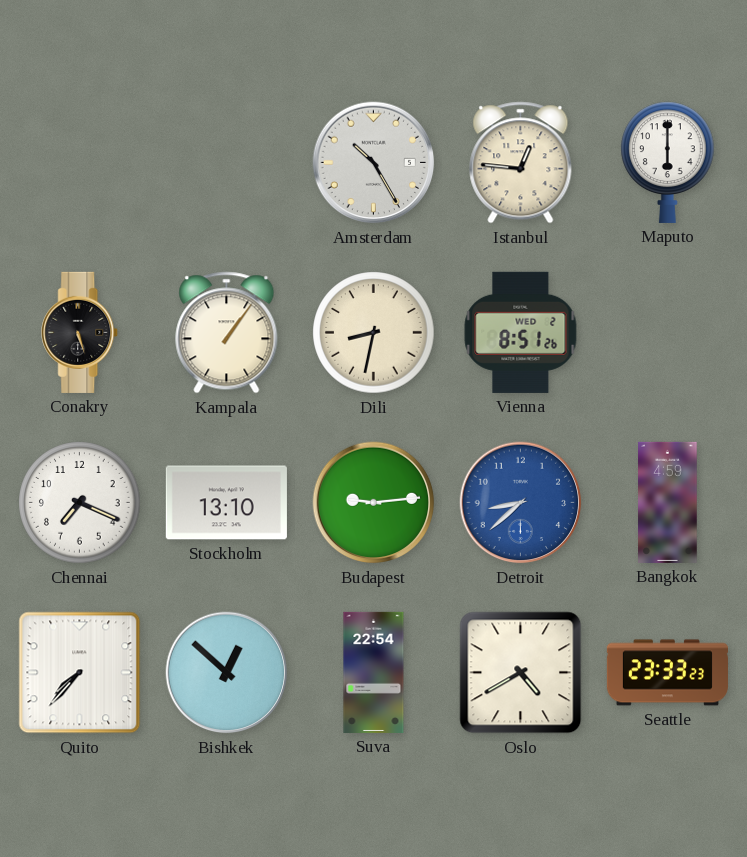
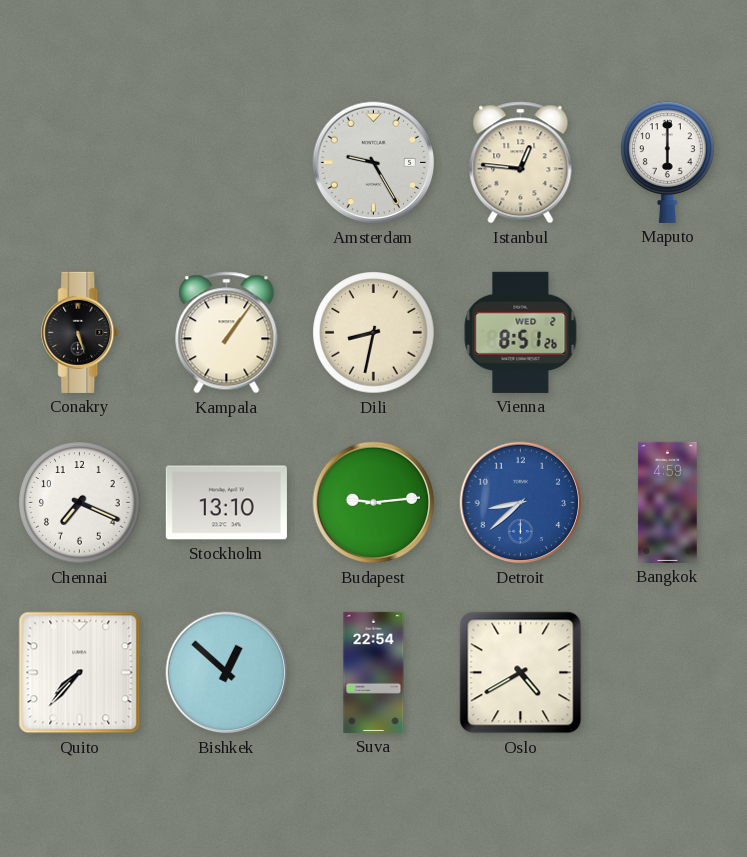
Amsterdam: 10:25 -> 9:25 (374, 163)
Seattle: 23:33 -> none (667, 673)
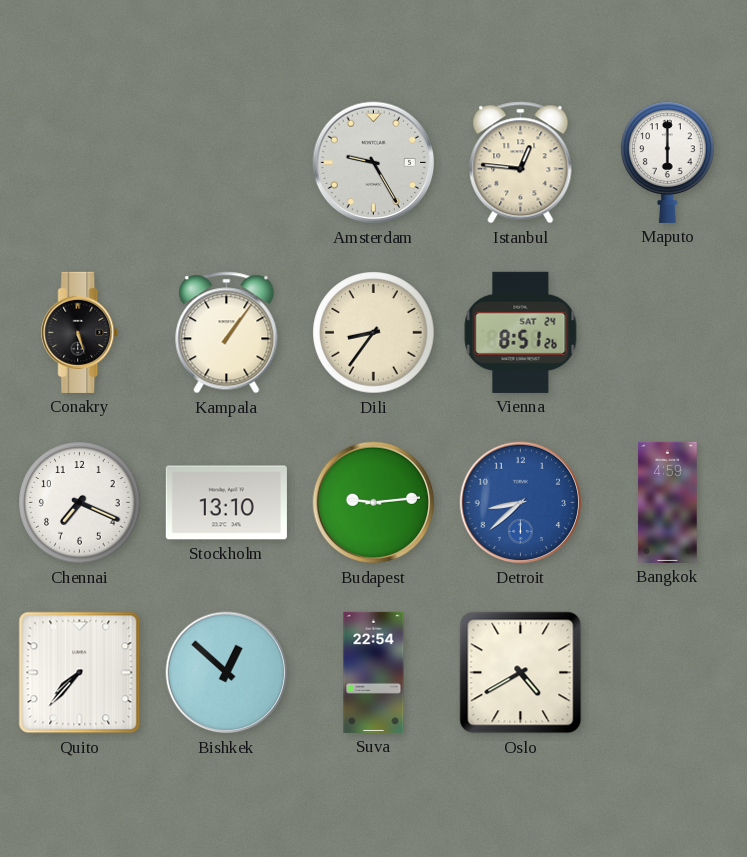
Dili: 8:32 -> 8:36 (374, 333)
Vienna date: WED 2 -> SAT 24 (521, 332)
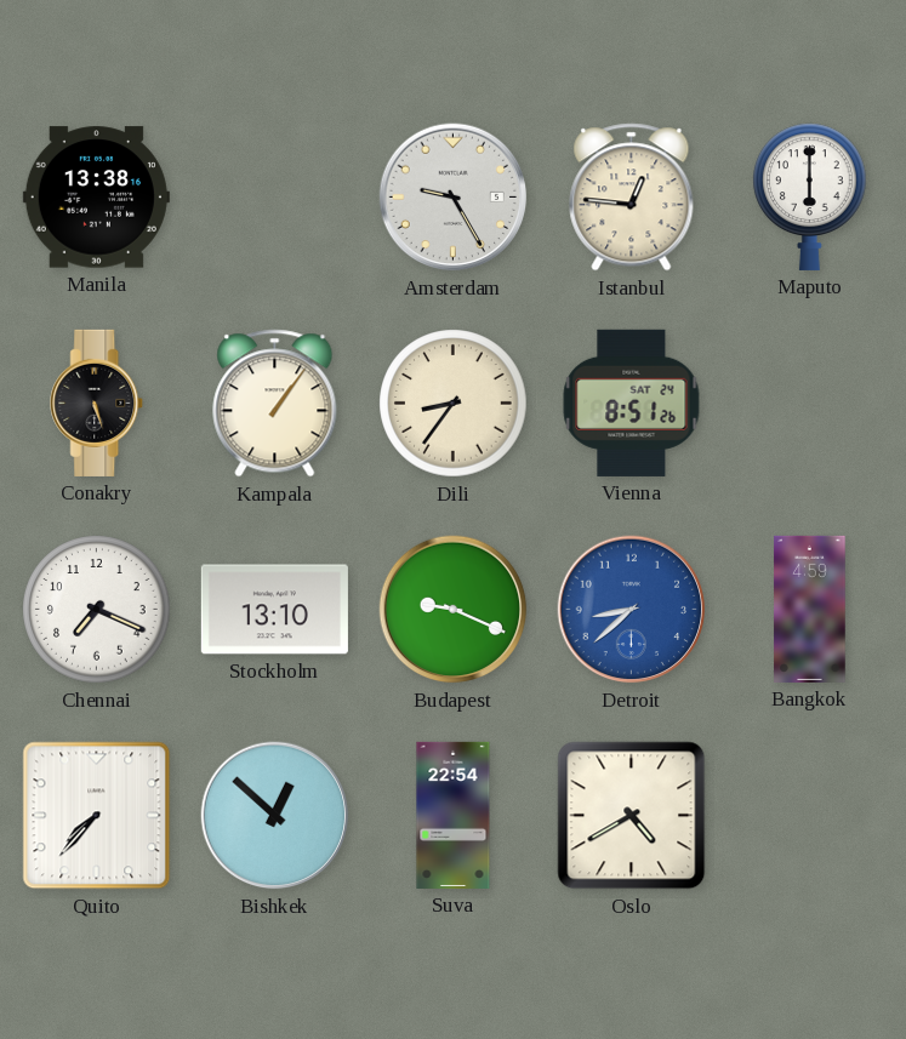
Manila: none -> 13:38 (96, 198)
Budapest: 9:14 -> 9:19 (454, 610)
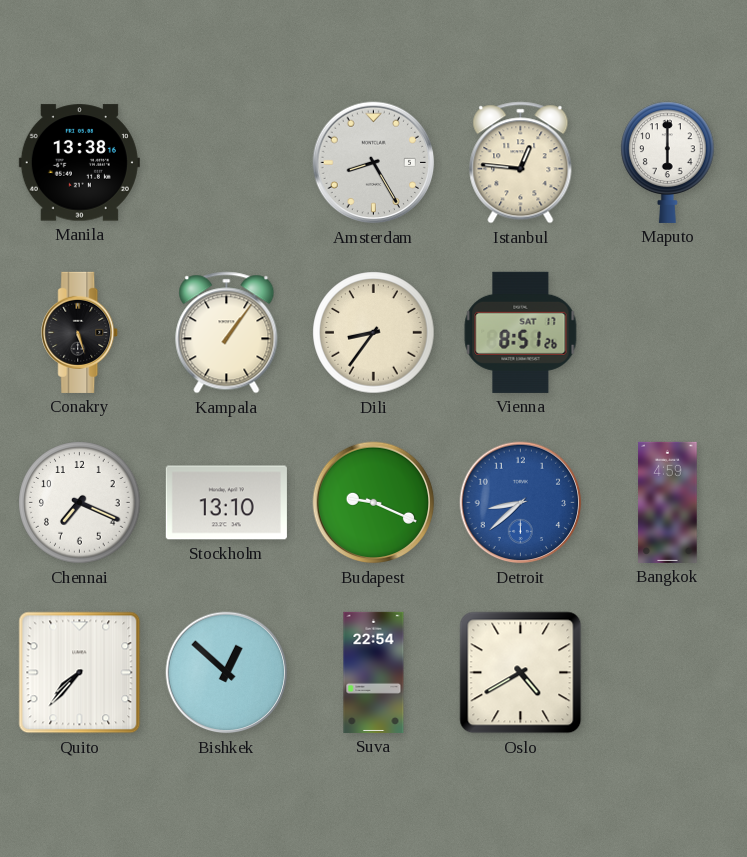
Amsterdam: 9:25 -> 8:25 (374, 163)
Vienna date: SAT 24 -> SAT 17 (521, 332)
